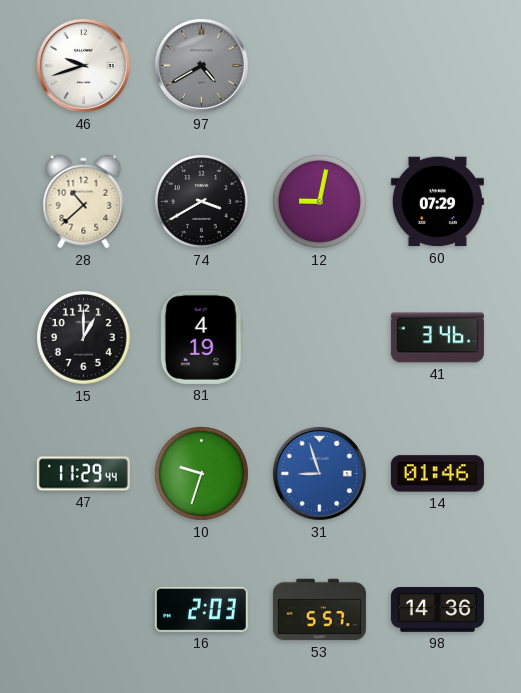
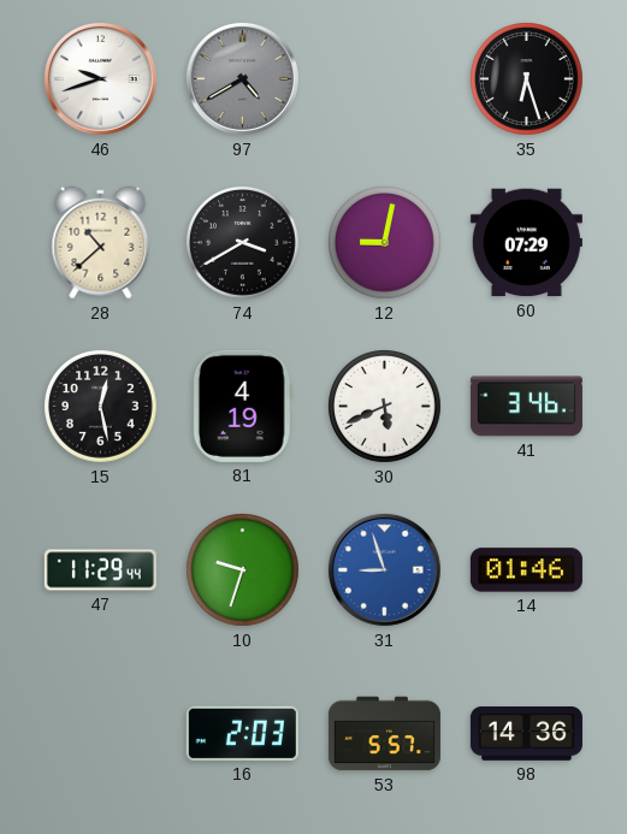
35: none -> 6:27 (527, 79)
15: 1:00 -> 12:28 (101, 407)
30: none -> 5:41 (385, 407)
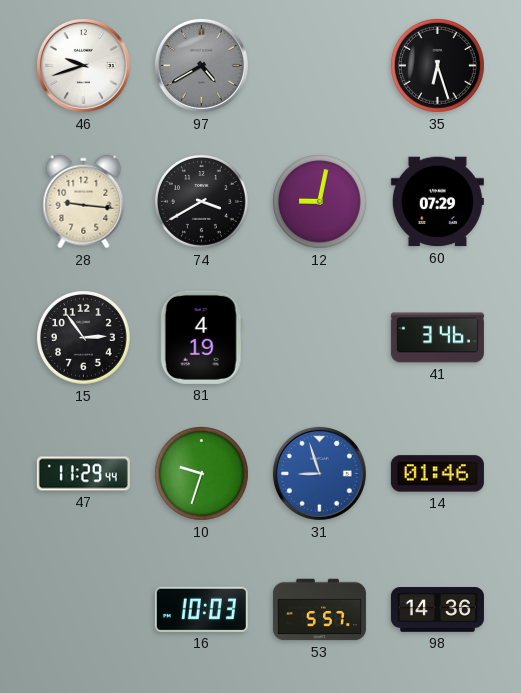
28: 10:38 -> 9:16 (84, 202)
15: 12:28 -> 2:54 (84, 338)
30: 5:41 -> none (385, 407)
16: 2:03 -> 10:03 (201, 609)
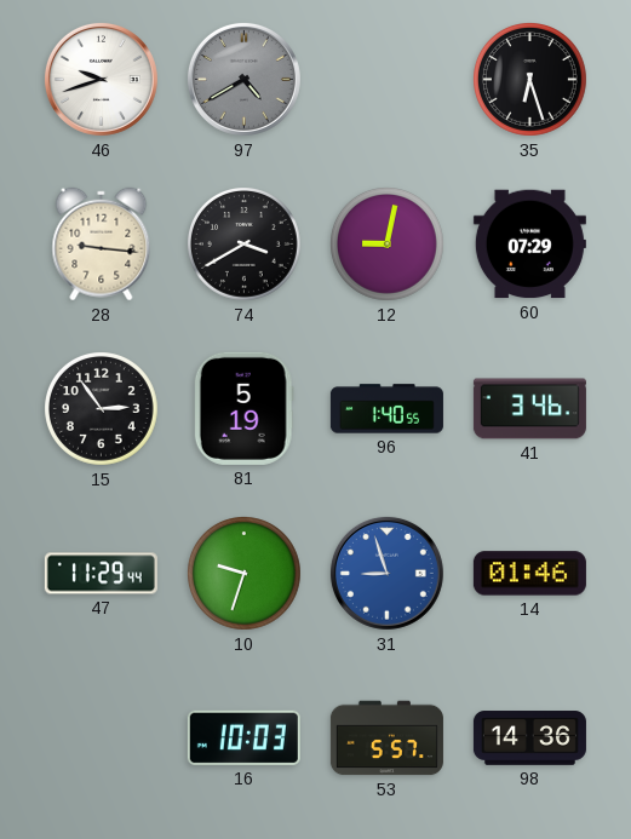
81: 4:19 -> 5:19 (243, 408)
96: none -> 1:40 (386, 409)
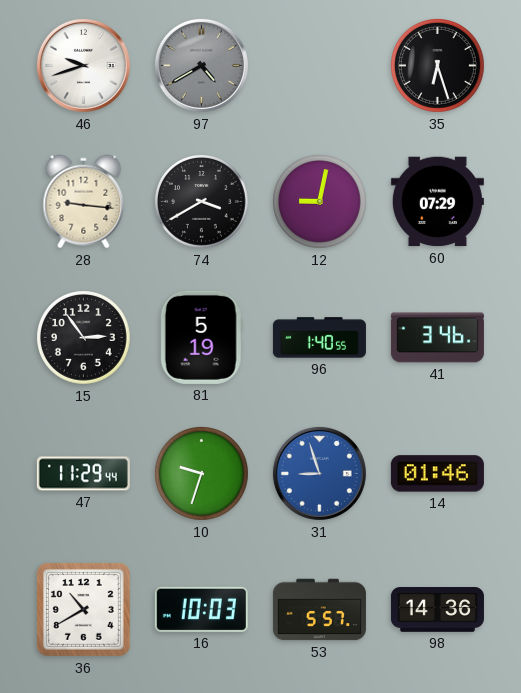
36: none -> 10:40 (83, 609)
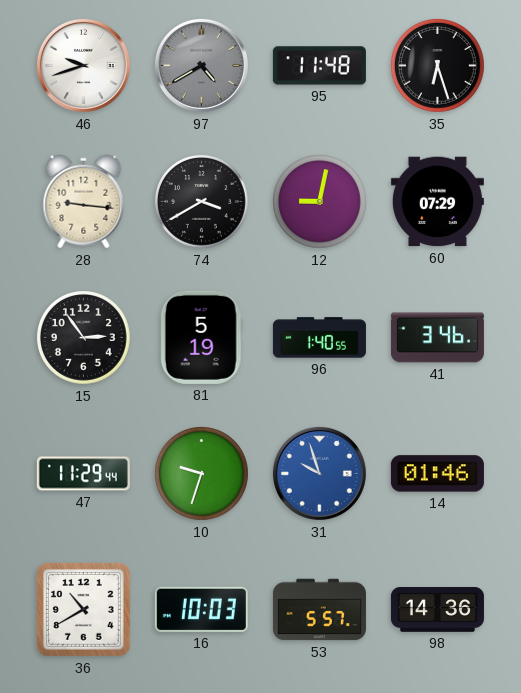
95: none -> 11:48 (319, 66)
31: 8:57 -> 9:57 (319, 473)
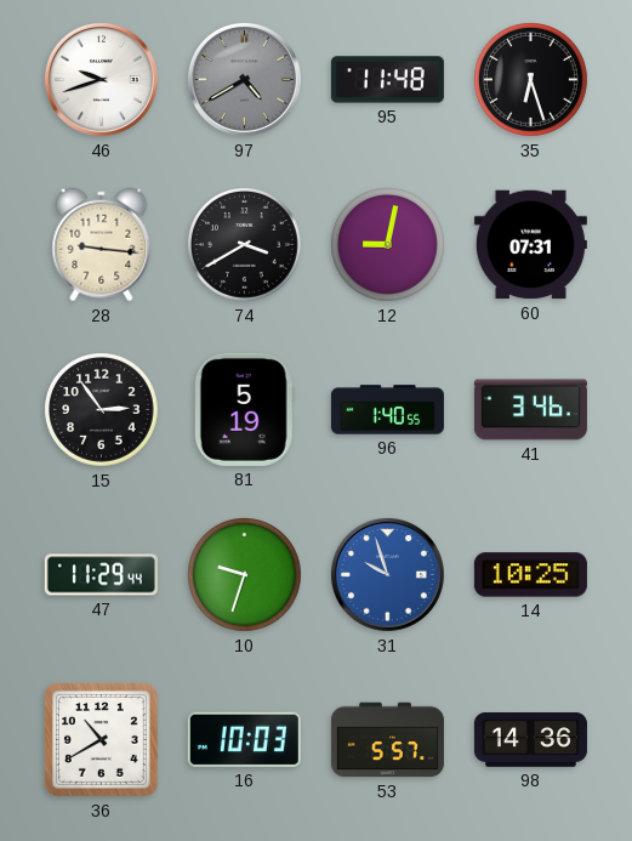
60: 07:29 -> 07:31 (530, 245)
14: 01:46 -> 10:25 (530, 575)
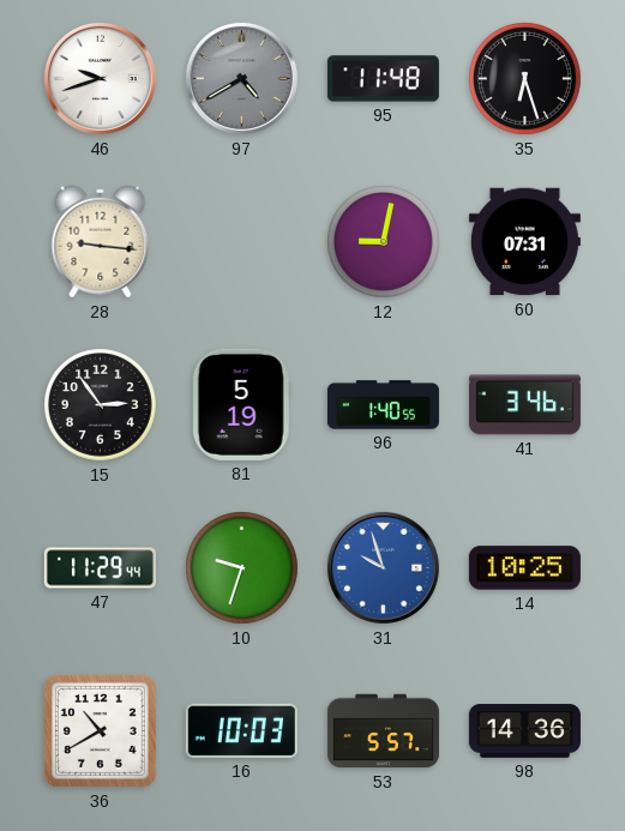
74: 3:40 -> none (245, 245)
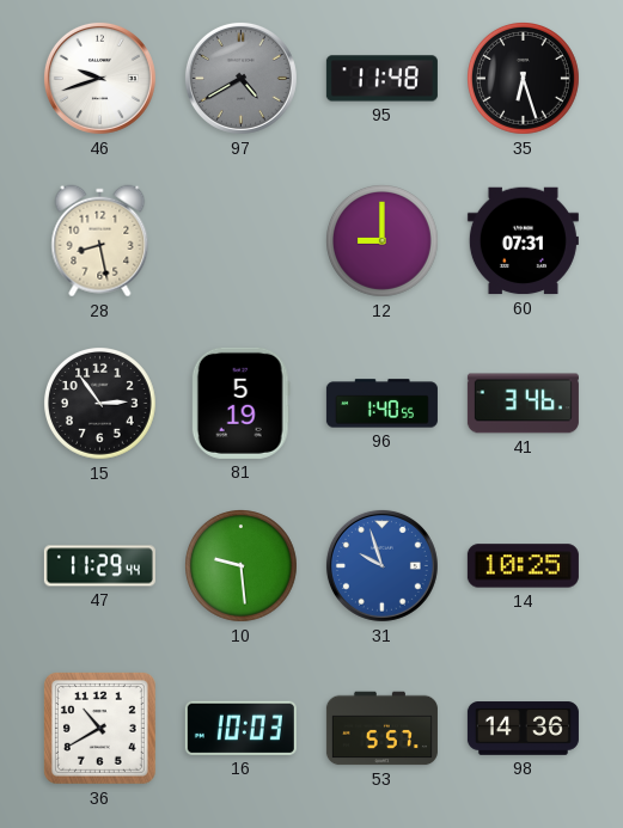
28: 9:16 -> 8:28 (100, 241)
12: 9:02 -> 9:00 (383, 241)
10: 9:33 -> 9:29 (242, 566)
